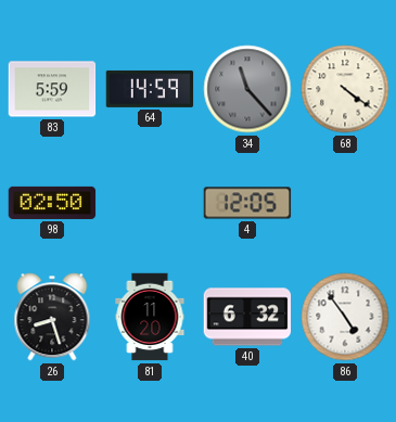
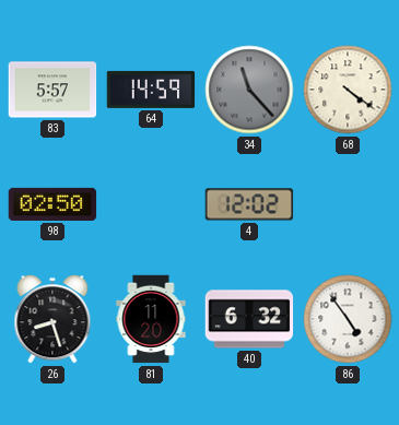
83: 5:59 -> 5:57 (52, 90)
4: 12:05 -> 12:02 (249, 204)
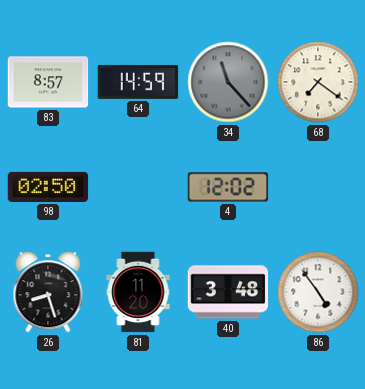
83: 5:57 -> 8:57 (48, 82)
68: 4:21 -> 7:21 (318, 82)
40: 6:32 -> 3:48 (228, 292)
